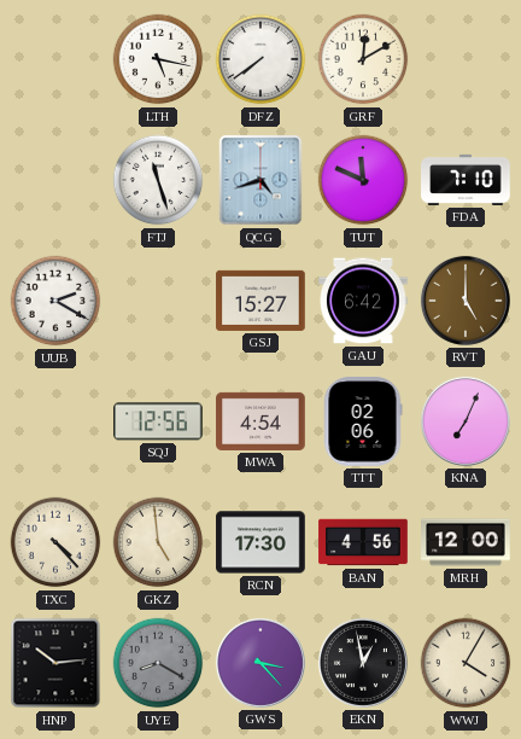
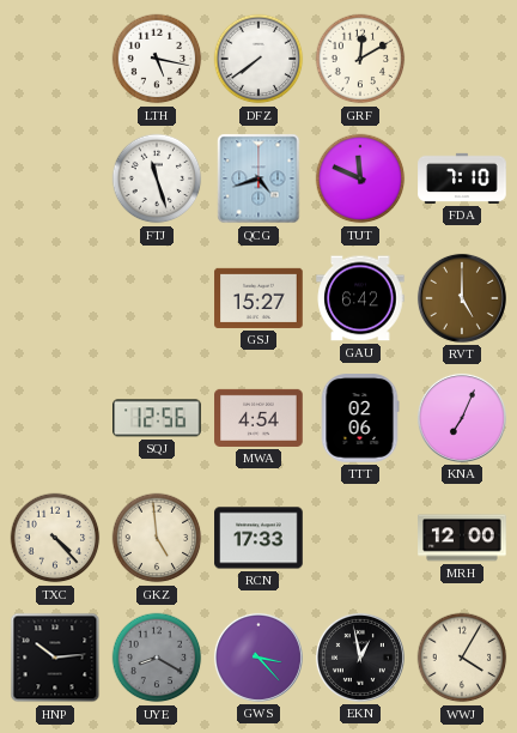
UUB: 2:20 -> none (55, 301)
RCN: 17:30 -> 17:33 (258, 538)
BAN: 4:56 -> none (363, 542)
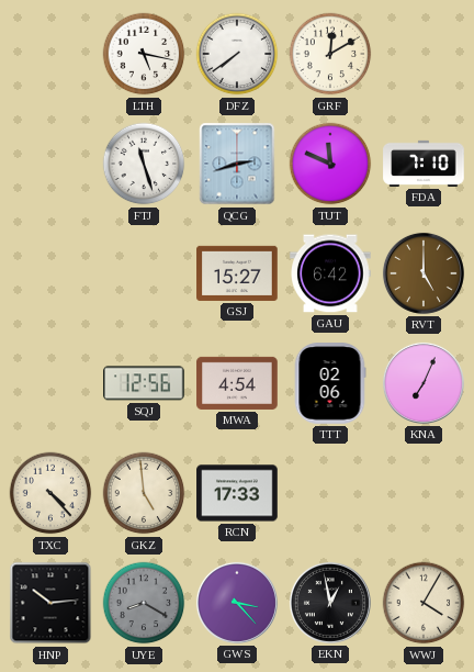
QCG: 4:42 -> 2:42 (237, 164)
MRH: 12:00 -> none (462, 538)
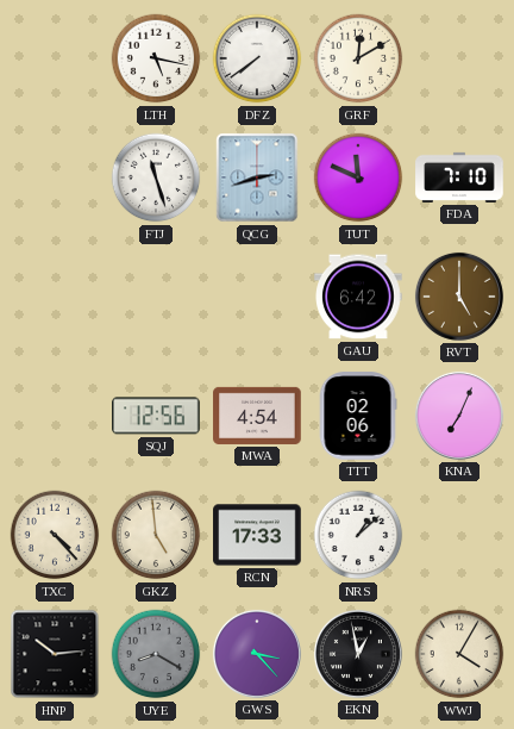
GSJ: 15:27 -> none (237, 273)
NRS: none -> 1:08 (358, 535)
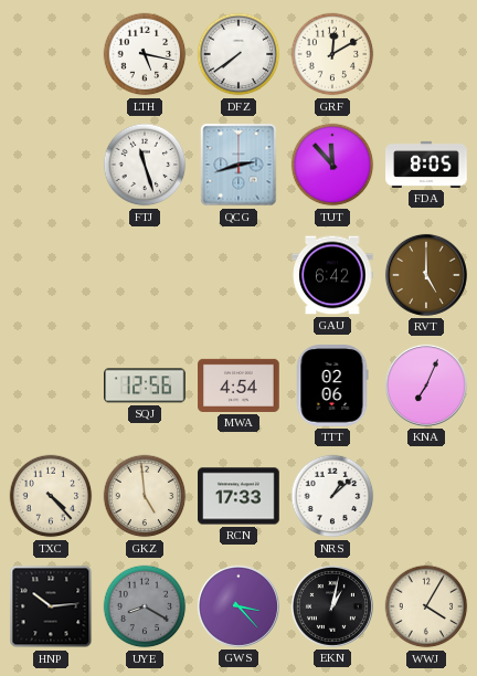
TUT: 11:49 -> 11:53 (332, 165)
FDA: 7:10 -> 8:05 (426, 165)
EKN: 12:58 -> 1:02 (332, 606)
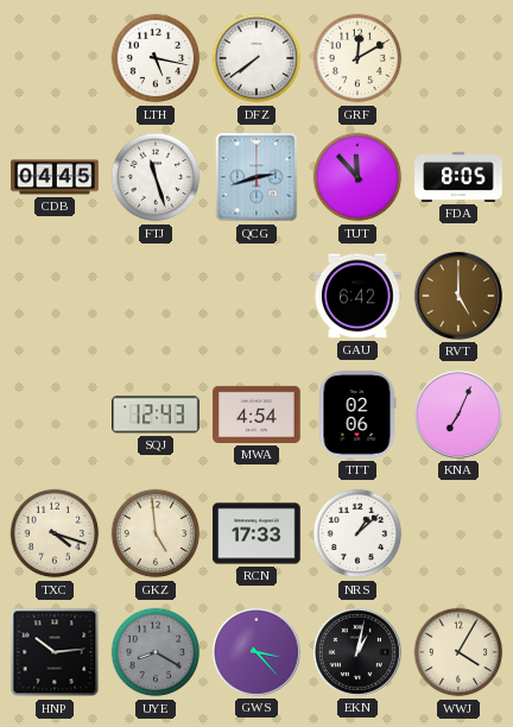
CDB: none -> 04:45 (55, 177)
SQJ: 12:56 -> 12:43 (157, 415)
TXC: 4:23 -> 4:18 (55, 533)
